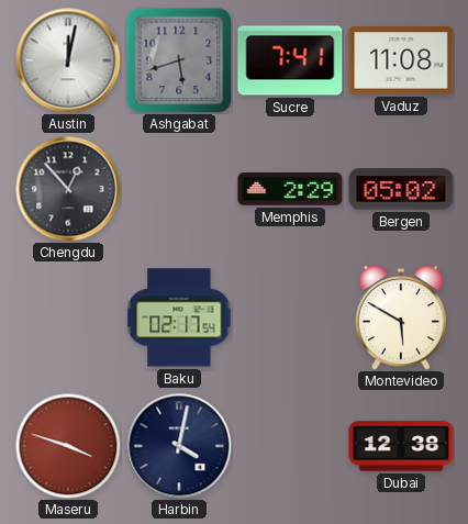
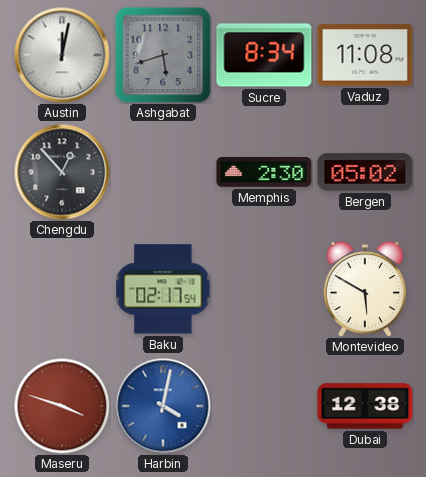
Sucre: 7:41 -> 8:34 (264, 55)
Memphis: 2:29 -> 2:30 (264, 172)
Harbin dial: navy -> blue (163, 406)
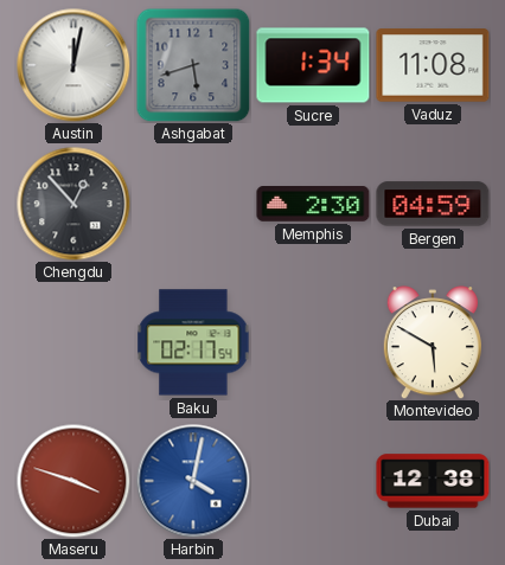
Sucre: 8:34 -> 1:34 (313, 65)
Bergen: 05:02 -> 04:59 (433, 204)
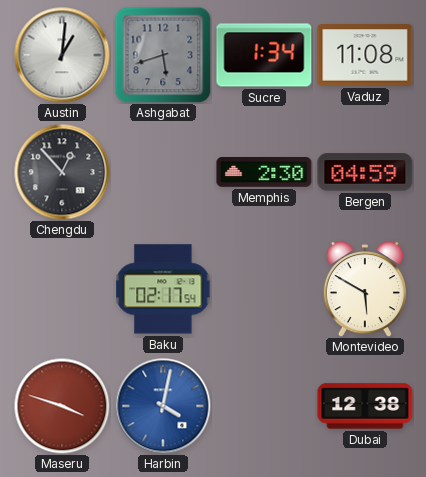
Austin: 12:02 -> 1:01 (62, 55)
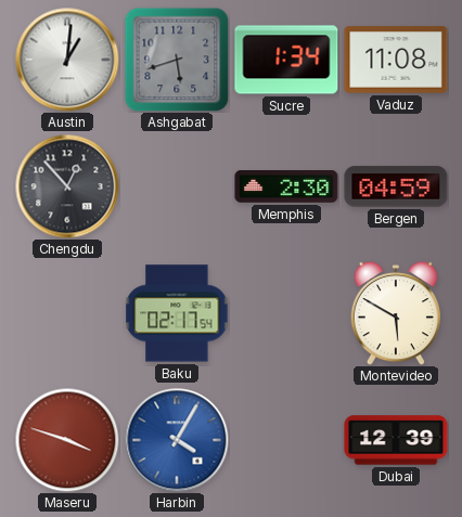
Harbin: 4:02 -> 4:05 (177, 440)
Dubai: 12:38 -> 12:39 (396, 440)
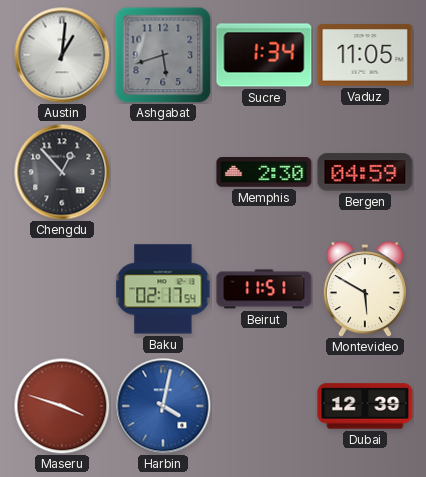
Vaduz: 11:08 -> 11:05 (365, 55)
Beirut: none -> 11:51 (264, 289)
Harbin: 4:05 -> 4:02 (163, 406)
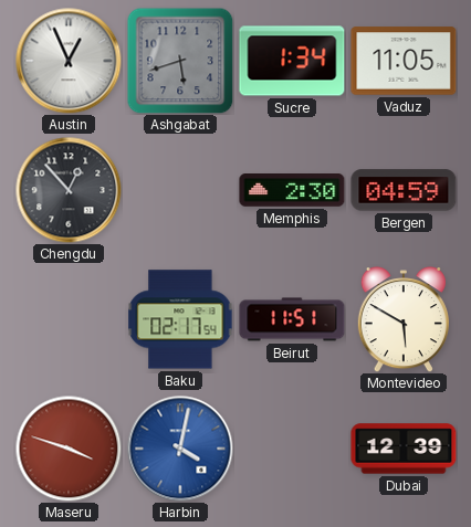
Austin: 1:01 -> 12:56 (69, 61)
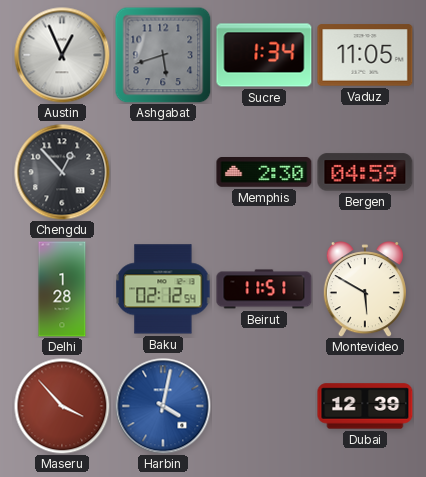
Delhi: none -> 1:28 (62, 289)
Baku: 02:17 -> 02:12 (163, 289)
Maseru: 3:48 -> 3:53 (62, 406)
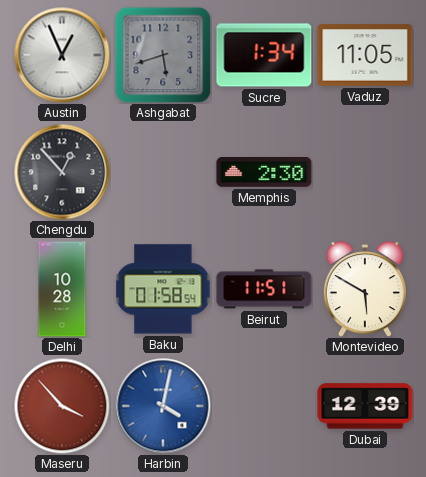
Bergen: 04:59 -> none (365, 172)
Delhi: 1:28 -> 10:28 (62, 289)
Baku: 02:12 -> 01:58 (163, 289)
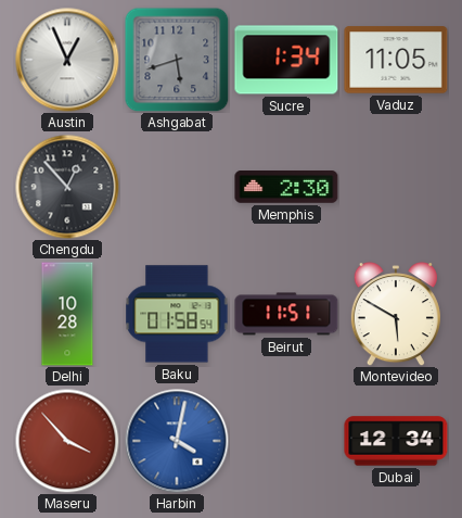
Dubai: 12:39 -> 12:34 (396, 441)
